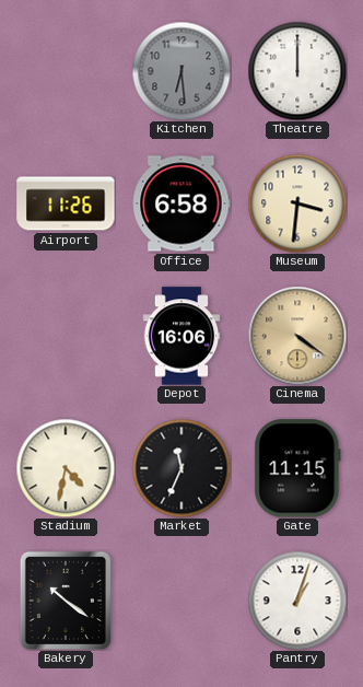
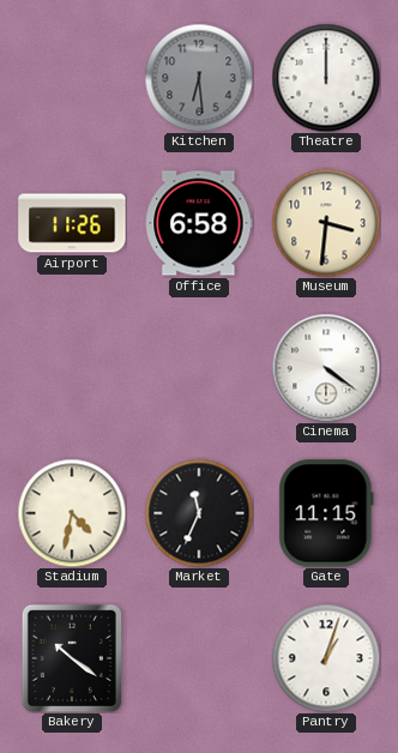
Depot: 16:06 -> none (181, 336)
Cinema dial: champagne -> white (326, 368)
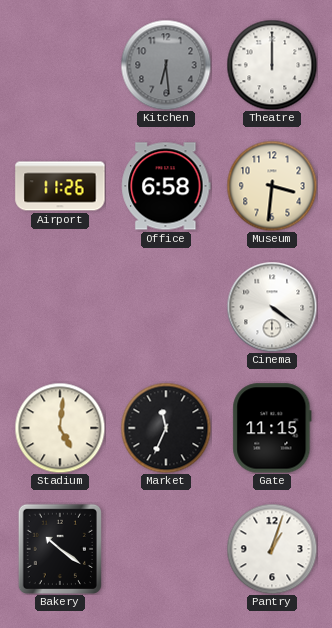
Stadium: 4:32 -> 5:01 (60, 428)
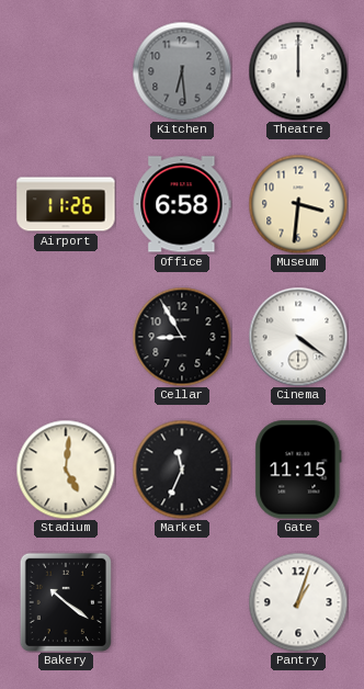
Cellar: none -> 8:55 (182, 337)
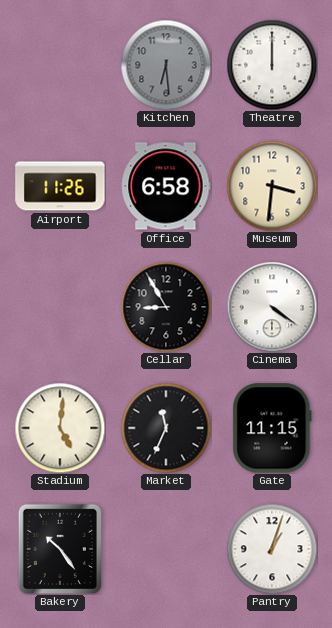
Bakery: 10:21 -> 10:24 (59, 548)
